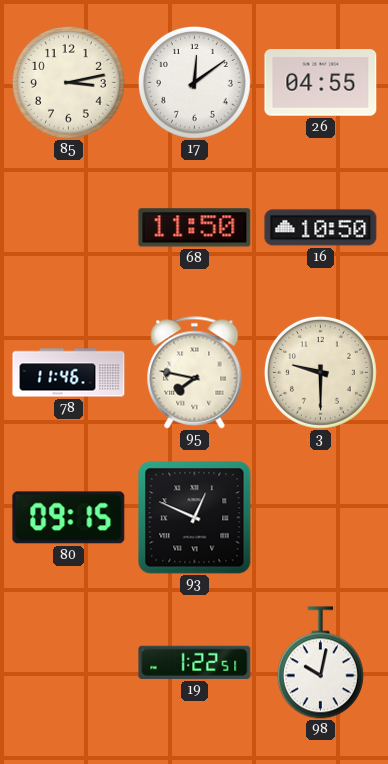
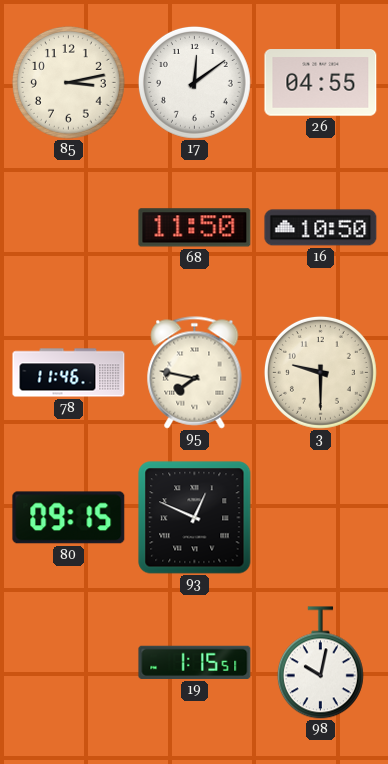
19: 1:22 -> 1:15 (195, 662)
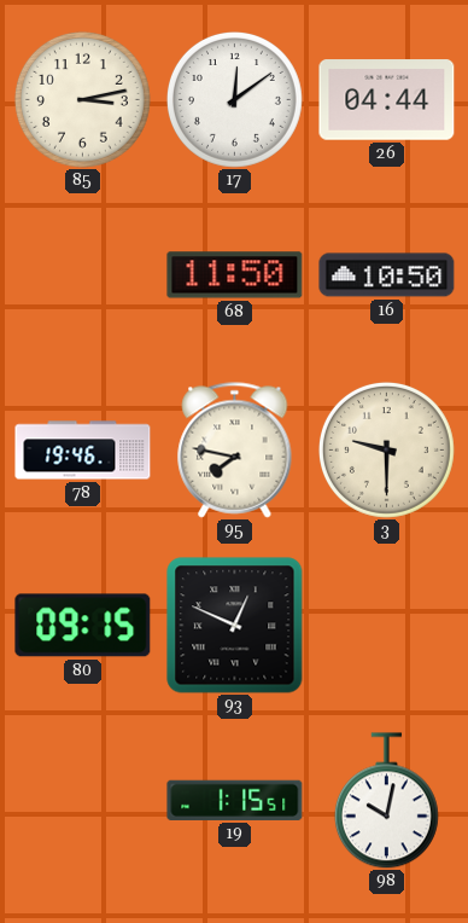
26: 04:55 -> 04:44 (387, 100)
78: 11:46 -> 19:46 (83, 451)
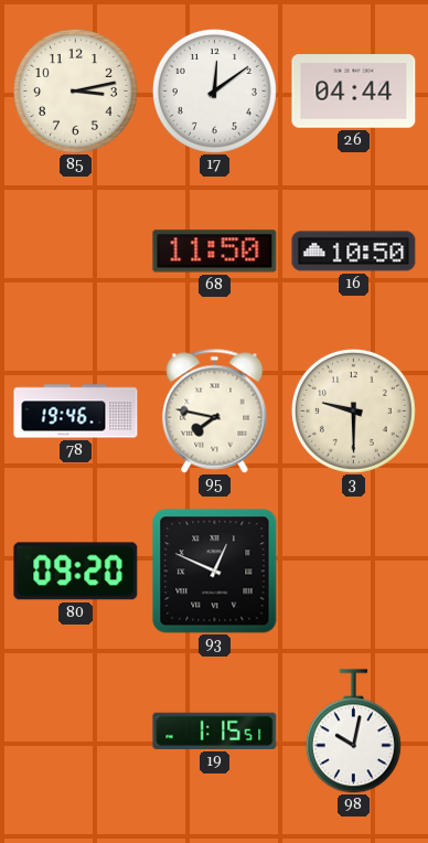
80: 09:15 -> 09:20 (76, 572)
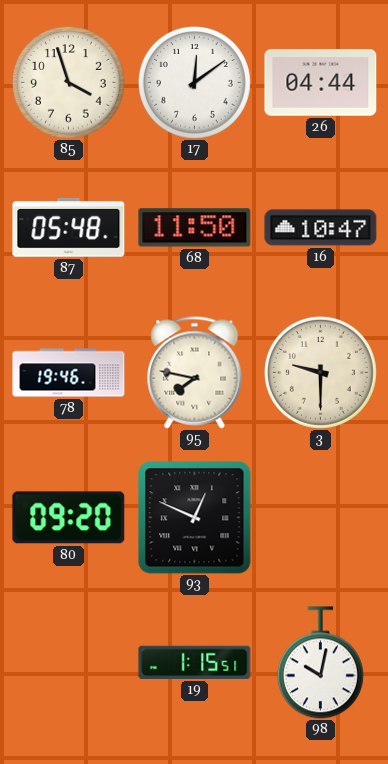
85: 3:13 -> 3:57 (68, 82)
87: none -> 05:48 (69, 228)
16: 10:50 -> 10:47 (321, 228)
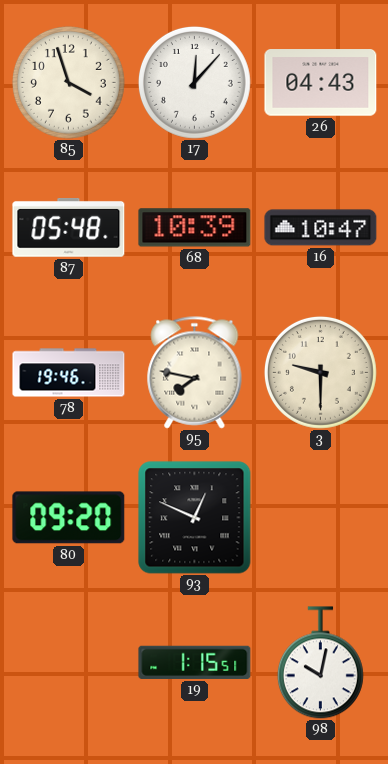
17: 12:09 -> 12:07 (194, 82)
26: 04:44 -> 04:43 (321, 83)
68: 11:50 -> 10:39 (195, 228)
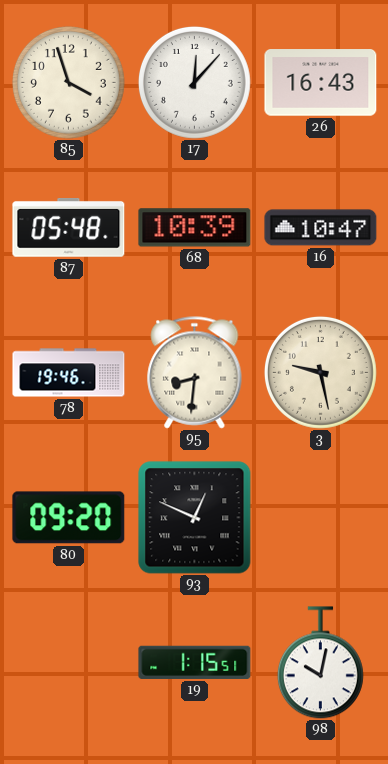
26: 04:43 -> 16:43 (321, 83)
95: 7:47 -> 8:31 (195, 373)
3: 9:30 -> 9:28 (320, 372)
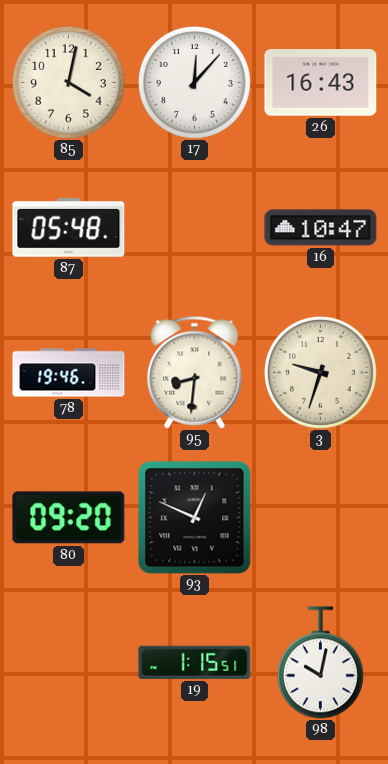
85: 3:57 -> 4:02 (68, 82)
68: 10:39 -> none (195, 228)
3: 9:28 -> 9:33 (320, 372)
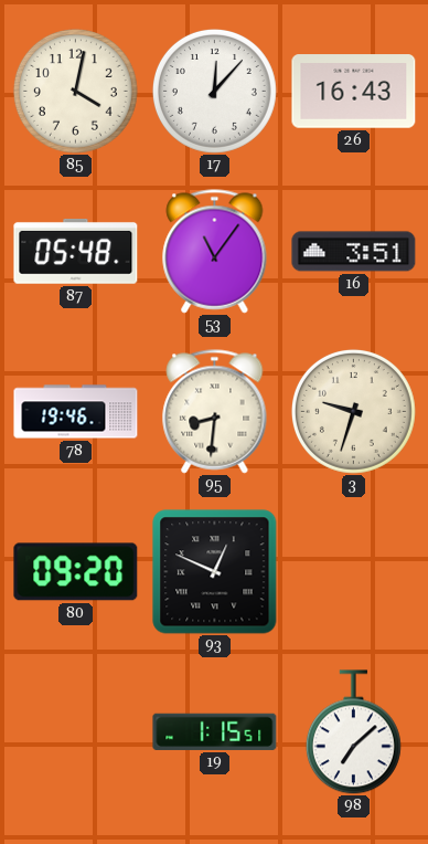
53: none -> 11:06 (215, 252)
16: 10:47 -> 3:51 (354, 252)
98: 10:02 -> 7:08 (353, 732)
